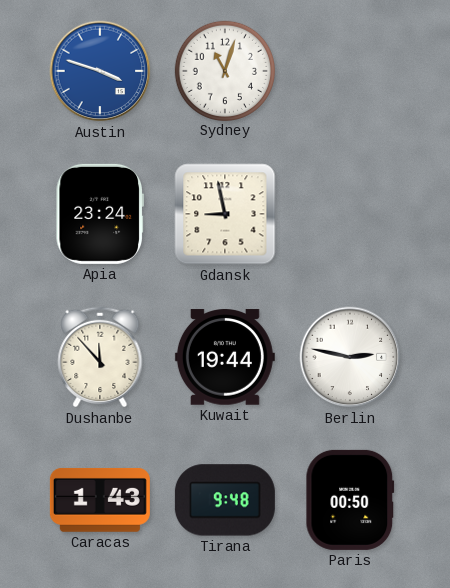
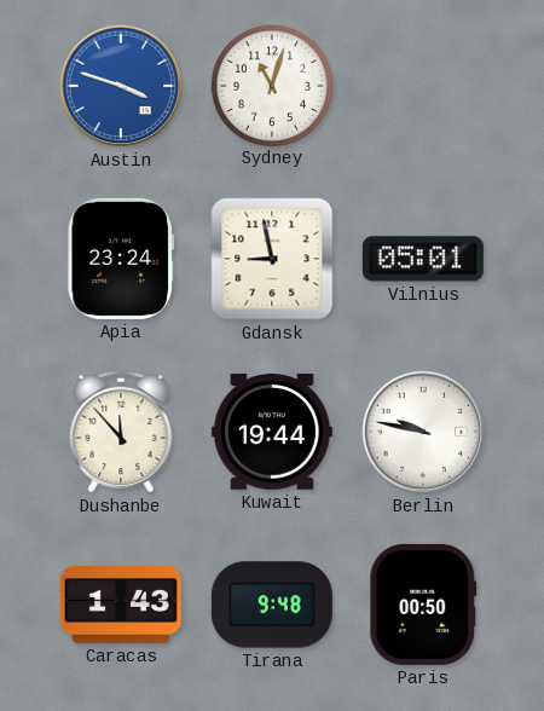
Vilnius: none -> 05:01 (423, 259)
Berlin: 2:47 -> 9:47 (423, 432)
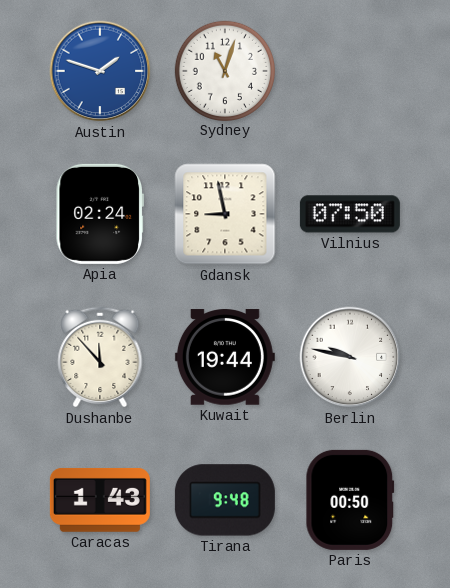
Austin: 3:48 -> 1:48 (100, 71)
Apia: 23:24 -> 02:24 (100, 214)
Vilnius: 05:01 -> 07:50 (350, 214)
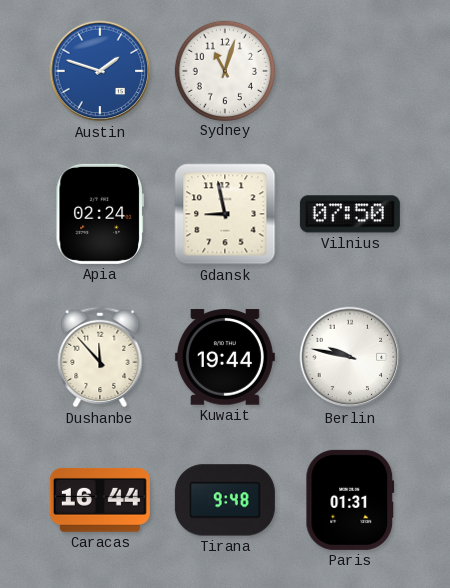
Caracas: 1:43 -> 16:44 (100, 500)
Paris: 00:50 -> 01:31 (350, 500)
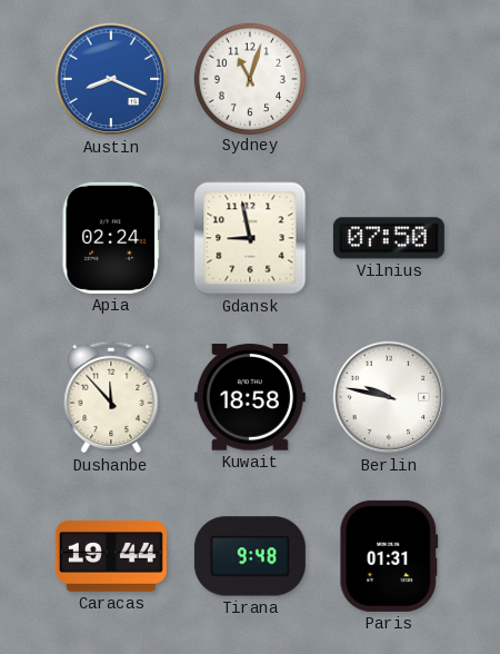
Austin: 1:48 -> 8:19 (111, 79)
Kuwait: 19:44 -> 18:58 (250, 397)
Caracas: 16:44 -> 19:44 (111, 556)
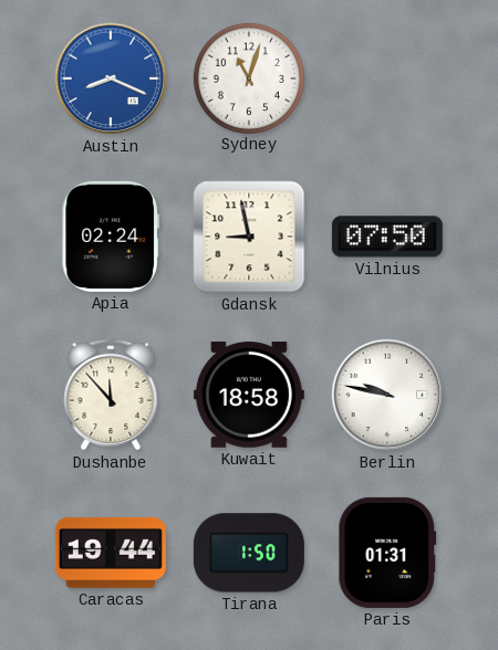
Tirana: 9:48 -> 1:50 (249, 553)
